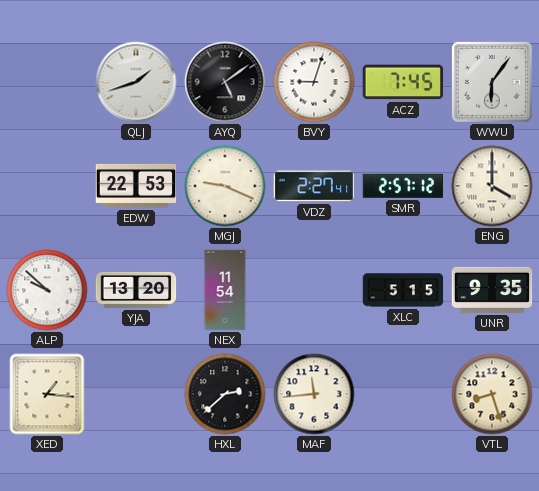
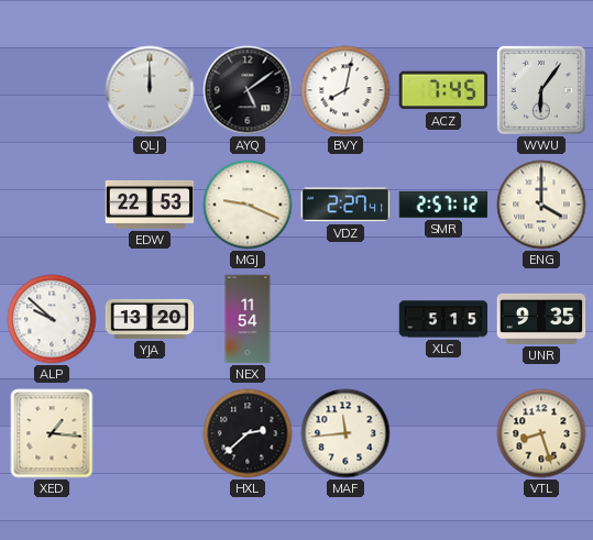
QLJ: 1:42 -> 12:00 (150, 90)
BVY: 9:03 -> 8:02 (345, 90)
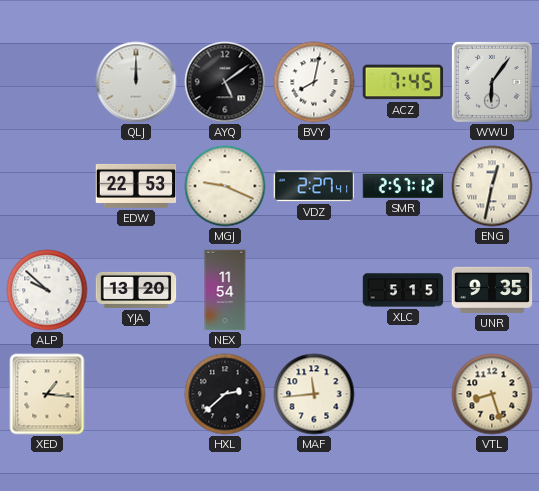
ENG: 4:00 -> 12:32 (492, 186)
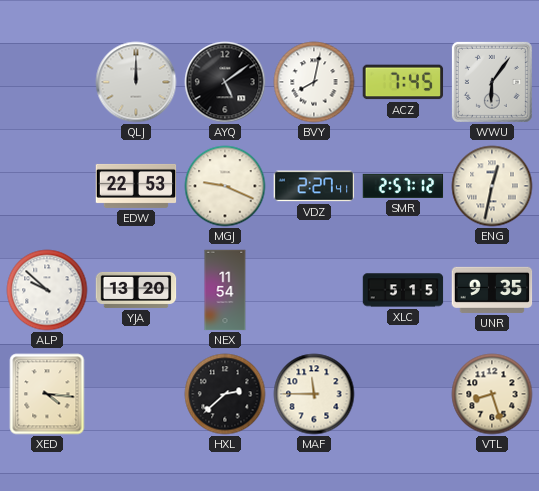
XED: 1:16 -> 4:16 (47, 394)
MAF: 11:44 -> 11:45 (314, 394)
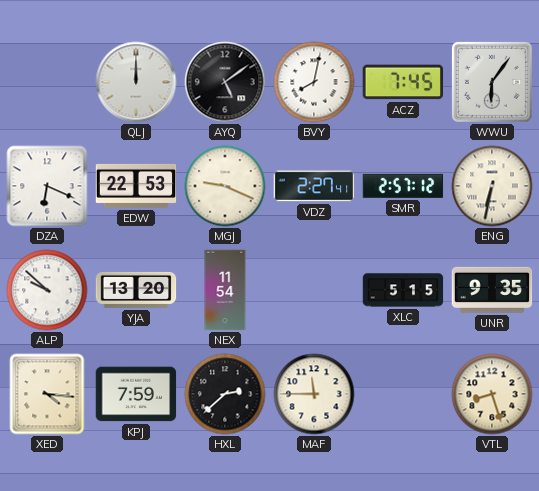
DZA: none -> 6:19 (47, 186)
ENG: 12:32 -> 6:32 (492, 186)
KPJ: none -> 7:59 (136, 394)
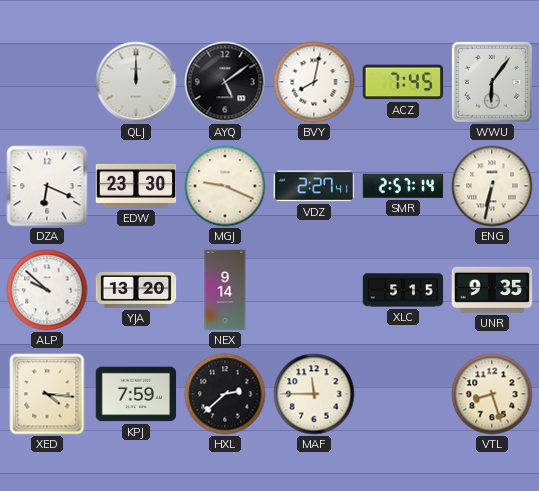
EDW: 22:53 -> 23:30 (136, 186)
SMR: 2:57:12 -> 2:57:14 (403, 186)
NEX: 11:54 -> 9:14 (225, 290)
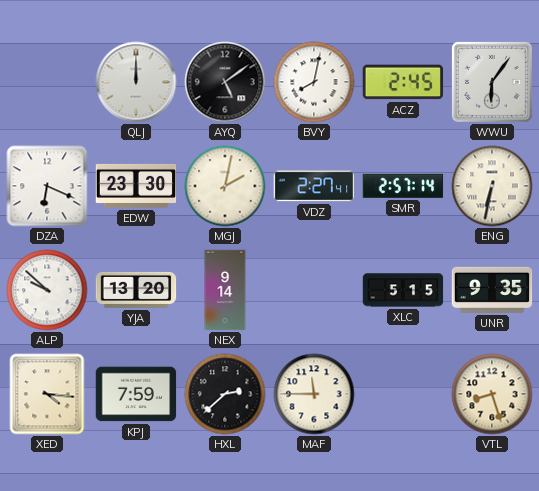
ACZ: 7:45 -> 2:45 (403, 82)
MGJ: 9:19 -> 2:02 (225, 186)
